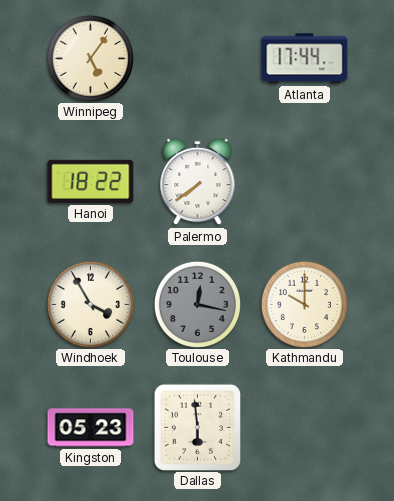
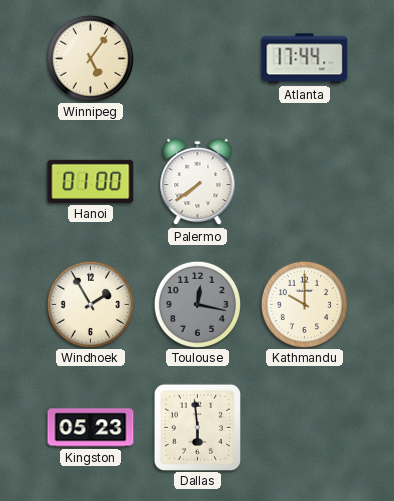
Hanoi: 18:22 -> 01:00 (91, 181)
Windhoek: 3:55 -> 1:55 (90, 304)
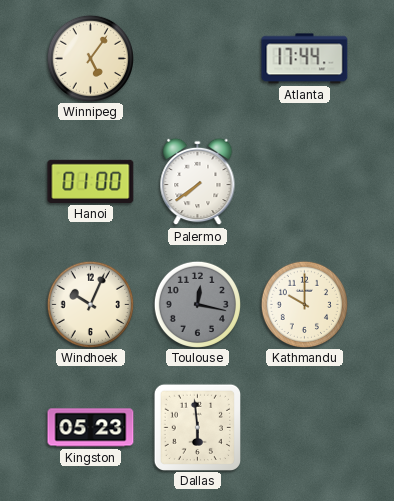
Windhoek: 1:55 -> 10:04 (90, 304)
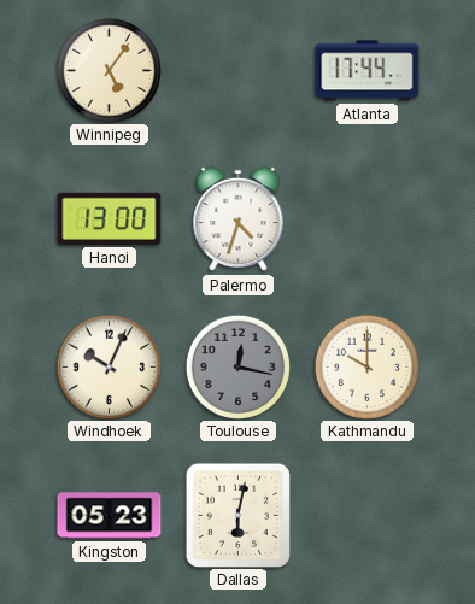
Hanoi: 01:00 -> 13:00 (110, 218)
Palermo: 7:39 -> 4:33 (239, 219)
Dallas: 5:59 -> 6:02 (237, 515)
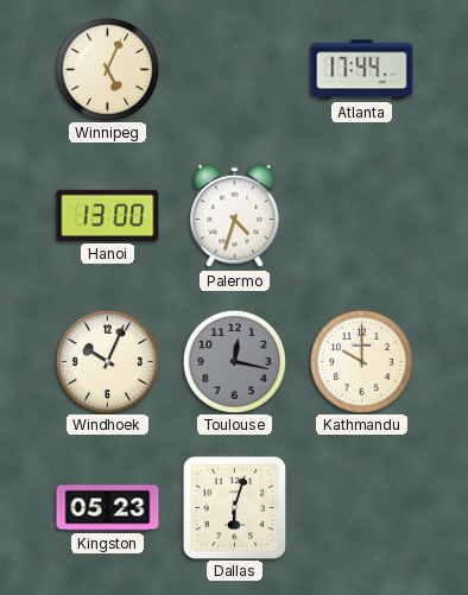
Winnipeg: 5:06 -> 5:04 (107, 69)
Dallas: 6:02 -> 6:03 (234, 507)
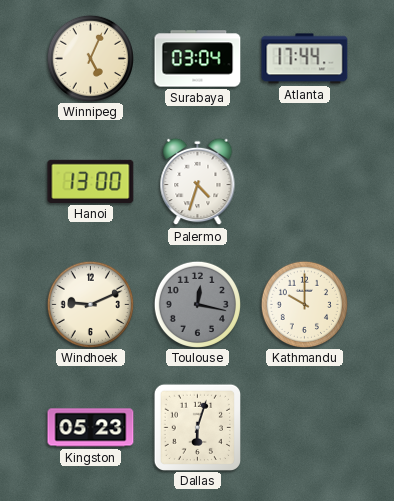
Surabaya: none -> 03:04 (198, 59)
Windhoek: 10:04 -> 9:11 (90, 304)
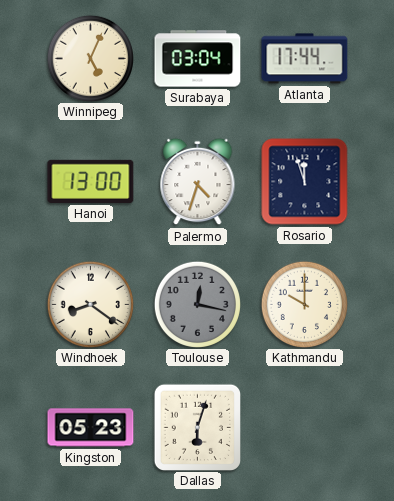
Rosario: none -> 11:57 (305, 182)
Windhoek: 9:11 -> 8:21 (90, 304)
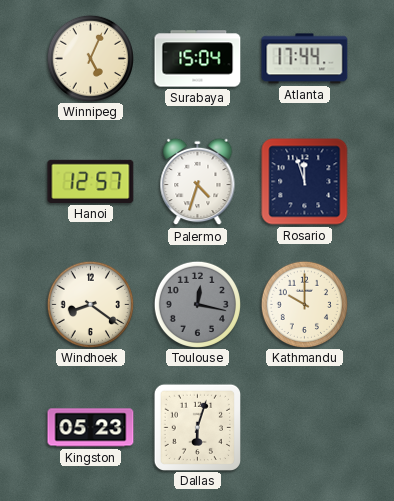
Surabaya: 03:04 -> 15:04 (198, 59)
Hanoi: 13:00 -> 12:57 (91, 181)
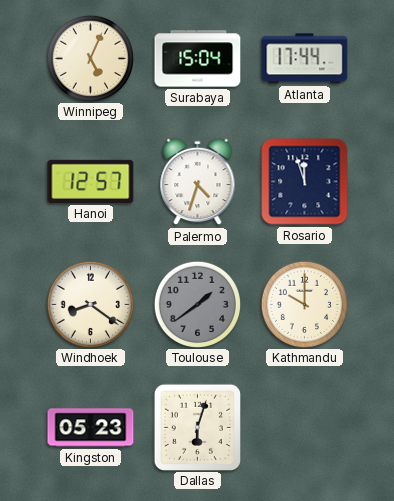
Toulouse: 12:17 -> 1:39 (197, 304)
